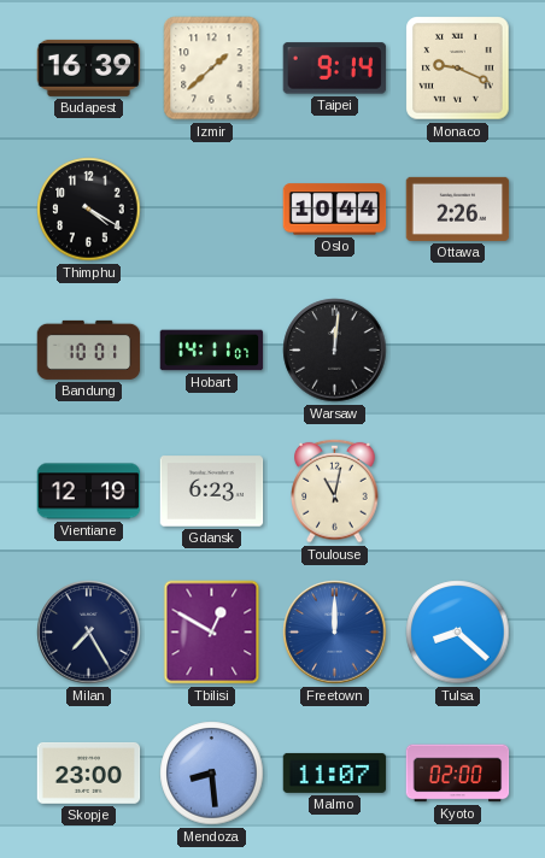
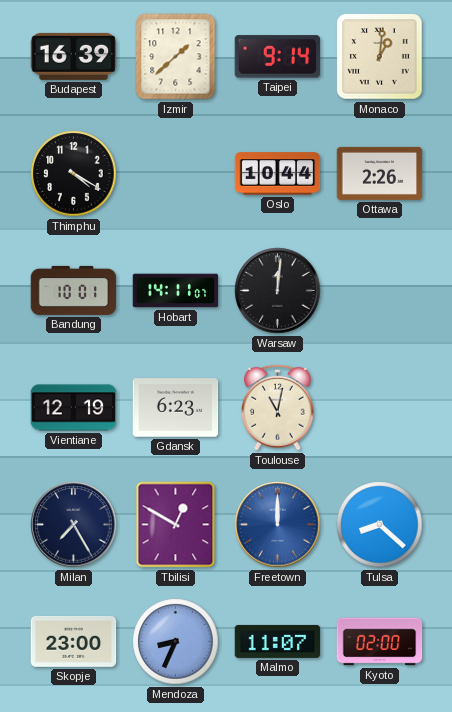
Monaco: 9:19 -> 1:01 (380, 57)
Mendoza: 8:29 -> 8:34 (176, 642)
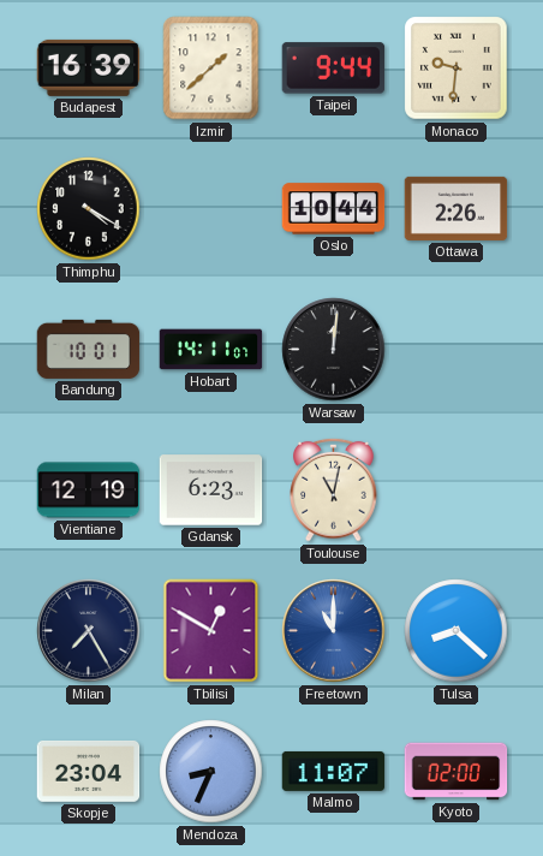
Taipei: 9:14 -> 9:44 (334, 69)
Monaco: 1:01 -> 9:31 (457, 69)
Freetown: 12:00 -> 11:00 (334, 631)
Skopje: 23:00 -> 23:04 (89, 771)
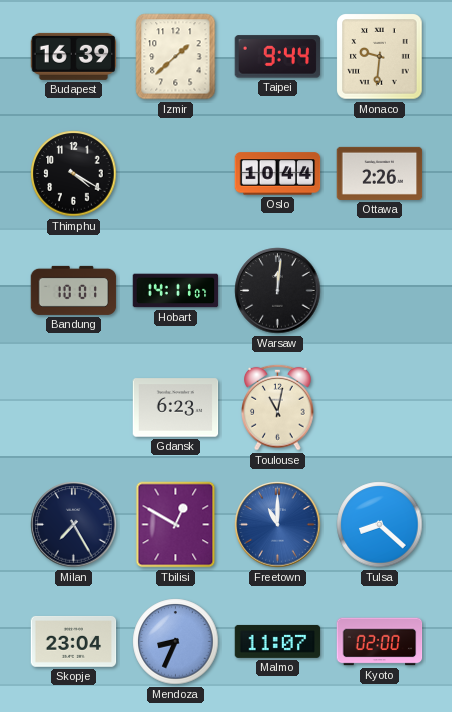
Vientiane: 12:19 -> none (89, 491)
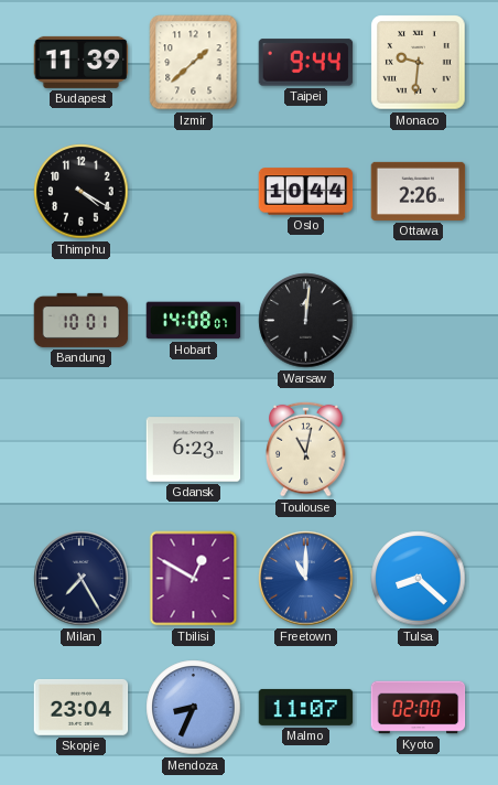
Budapest: 16:39 -> 11:39 (82, 62)
Hobart: 14:11 -> 14:08 (194, 321)
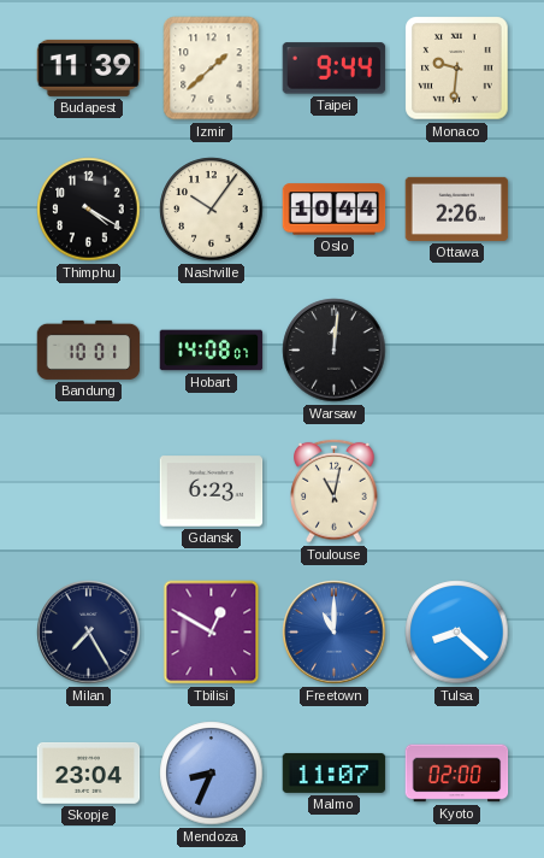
Nashville: none -> 10:06 (212, 210)
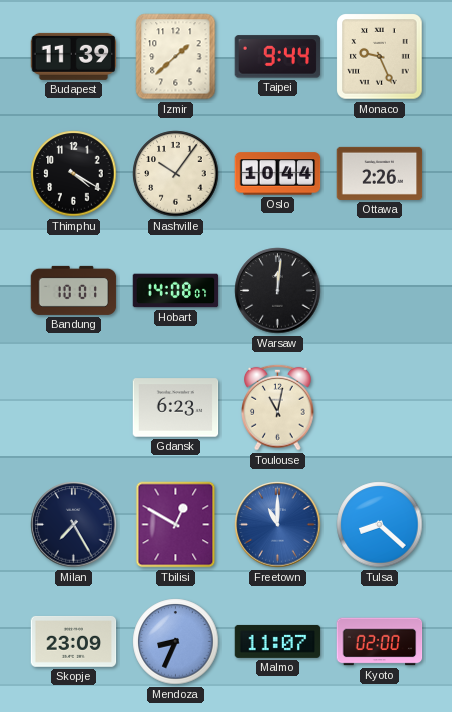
Monaco: 9:31 -> 9:26 (380, 57)
Skopje: 23:04 -> 23:09 (74, 641)
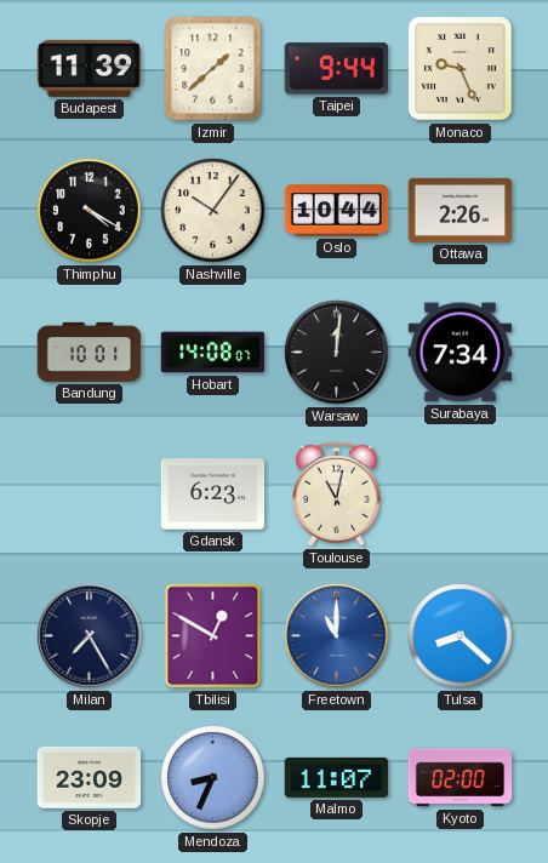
Surabaya: none -> 7:34 (461, 353)
